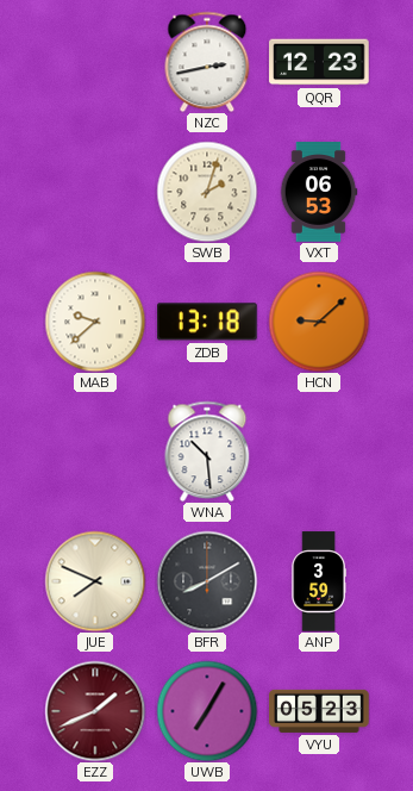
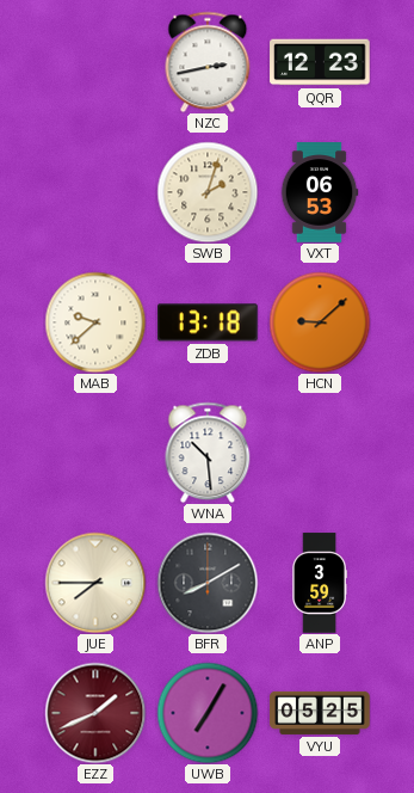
JUE: 7:49 -> 7:45 (95, 583)
VYU: 05:23 -> 05:25 (320, 713)
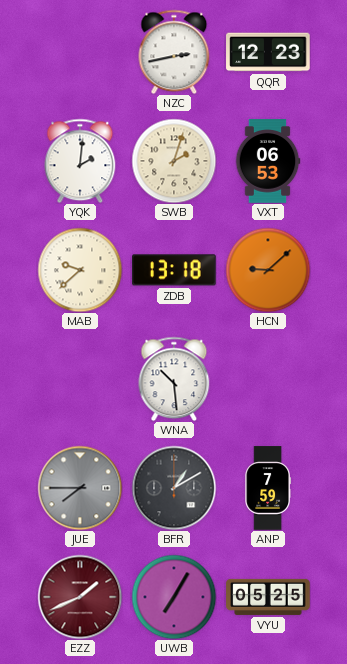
YQK: none -> 2:01 (80, 161)
JUE dial: cream -> grey (80, 488)
BFR: 8:10 -> 1:10 (174, 488)
ANP: 3:59 -> 7:59 (267, 488)
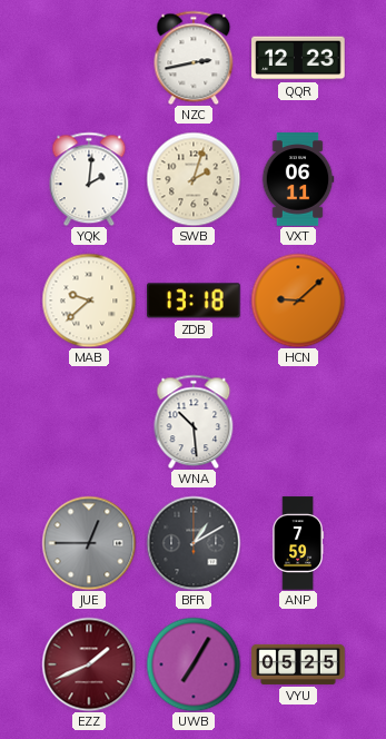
VXT: 06:53 -> 06:11 (298, 179)
JUE: 7:45 -> 12:45 (89, 543)
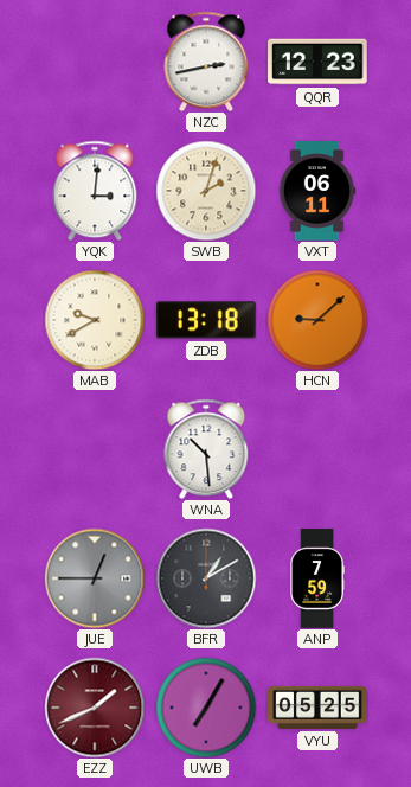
YQK: 2:01 -> 3:01 (95, 191)
MAB: 9:38 -> 9:40 (95, 320)
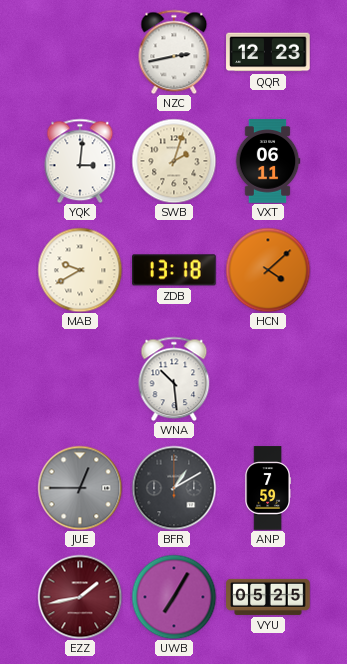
HCN: 9:08 -> 4:08 (268, 270)
EZZ: 1:41 -> 1:43 (80, 597)
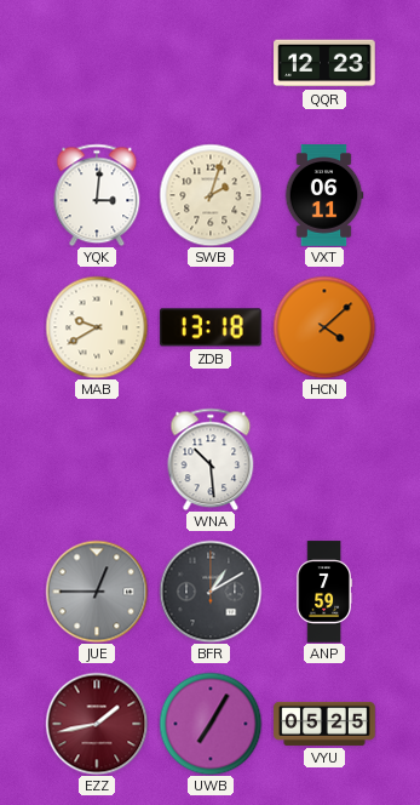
NZC: 2:43 -> none (174, 52)
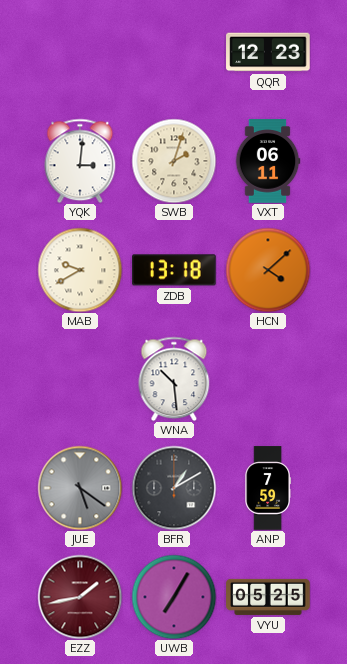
JUE: 12:45 -> 5:21 (80, 488)
